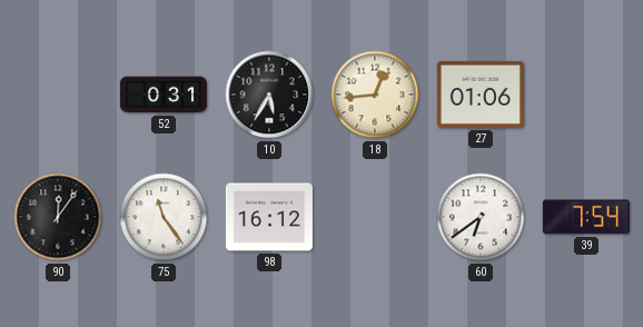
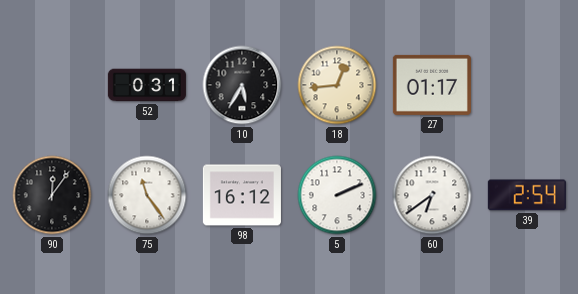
27: 01:06 -> 01:17 (432, 85)
5: none -> 2:11 (337, 195)
39: 7:54 -> 2:54 (527, 195)
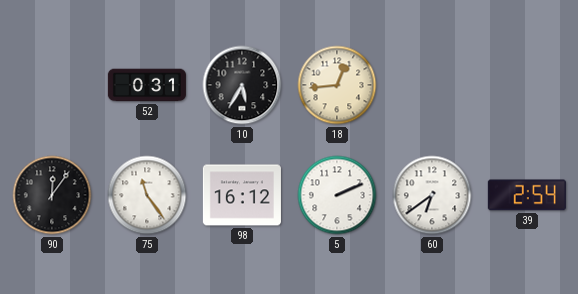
27: 01:17 -> none (432, 85)
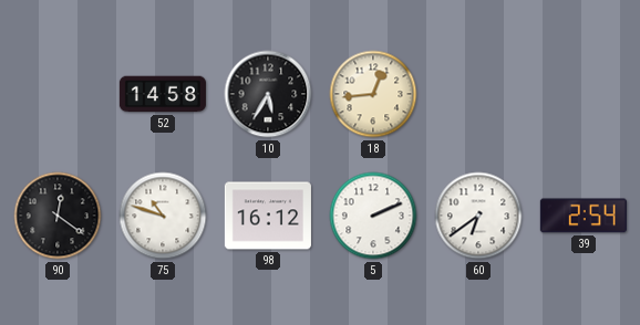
52: 0:31 -> 14:58 (163, 94)
90: 12:06 -> 12:21 (58, 216)
75: 11:24 -> 10:48 (163, 216)
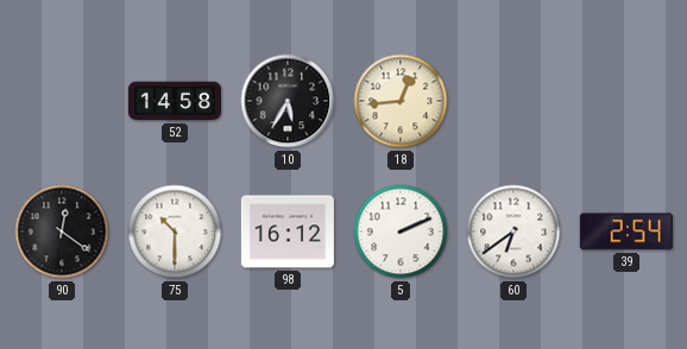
75: 10:48 -> 10:30 (175, 231)
